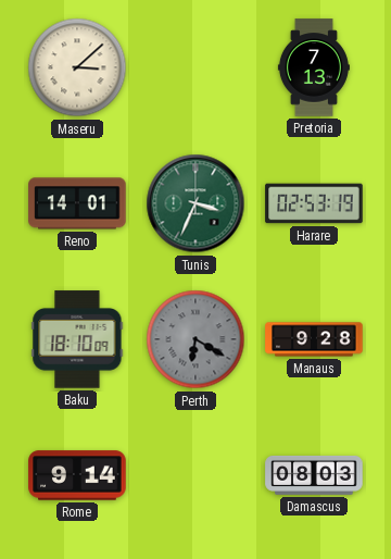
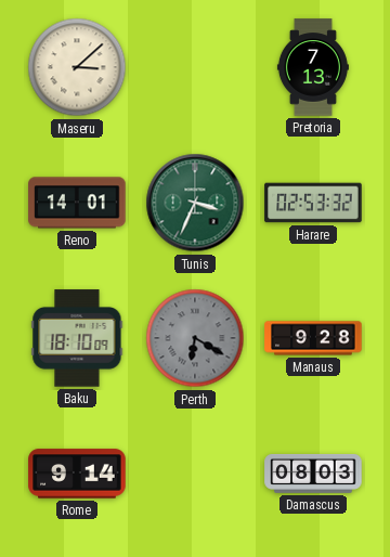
Harare: 02:53:19 -> 02:53:32 (313, 203)
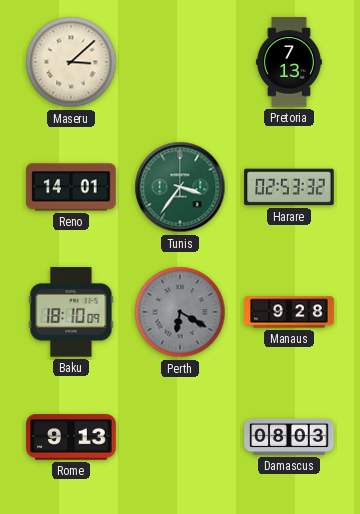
Tunis: 3:34 -> 3:36 (180, 187)
Rome: 9:14 -> 9:13 (71, 437)
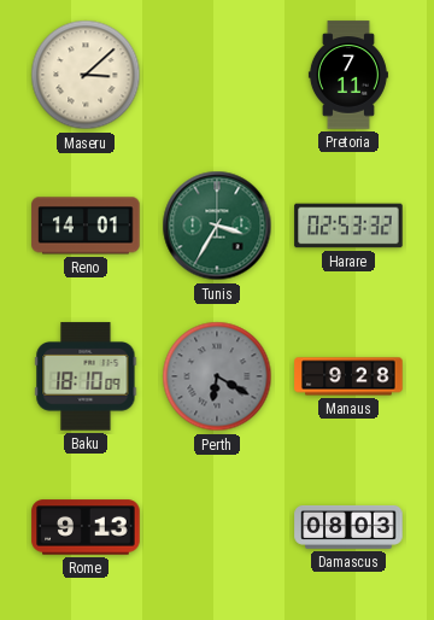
Pretoria: 7:13 -> 7:11 (348, 75)
Tunis: 3:36 -> 3:35 (217, 226)
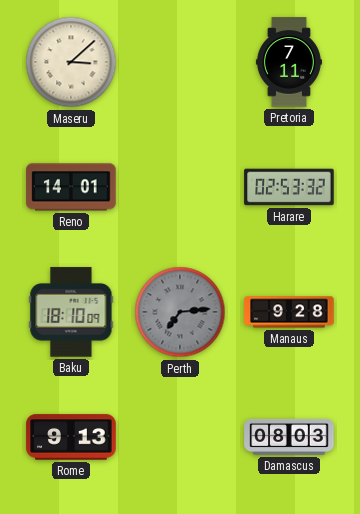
Tunis: 3:35 -> none (217, 226)
Perth: 6:20 -> 7:14 (180, 312)
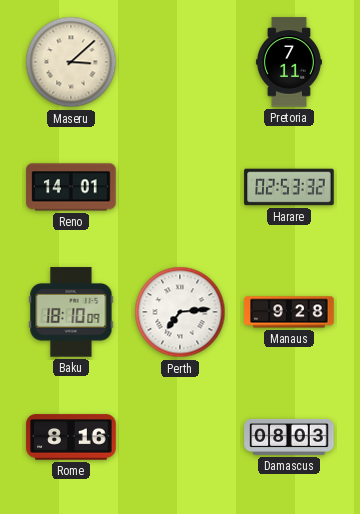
Perth dial: grey -> white (180, 312)
Rome: 9:13 -> 8:16 (71, 437)
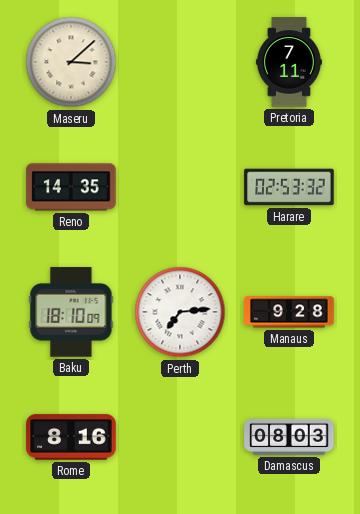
Reno: 14:01 -> 14:35 (71, 187)
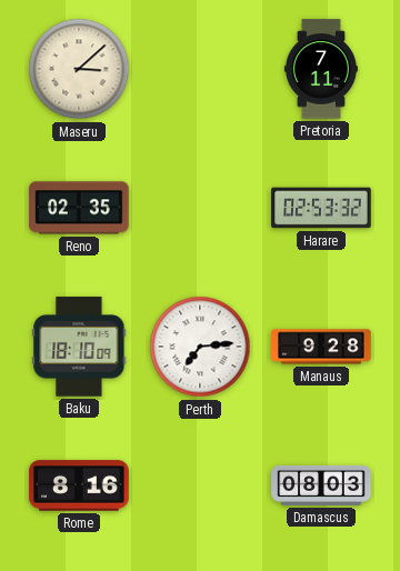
Reno: 14:35 -> 02:35 (79, 208)
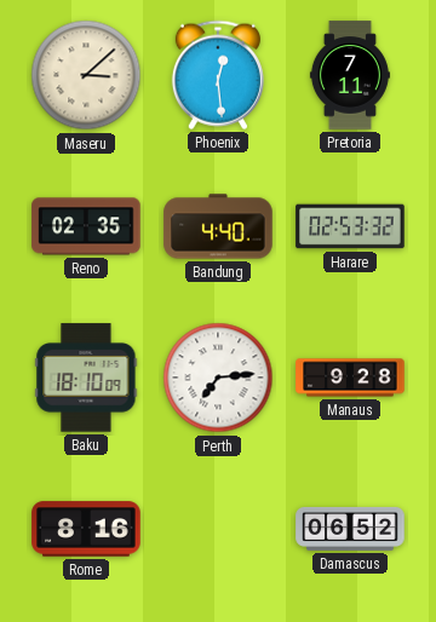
Phoenix: none -> 12:29 (218, 75)
Bandung: none -> 4:40 (218, 226)
Damascus: 08:03 -> 06:52 (350, 529)
